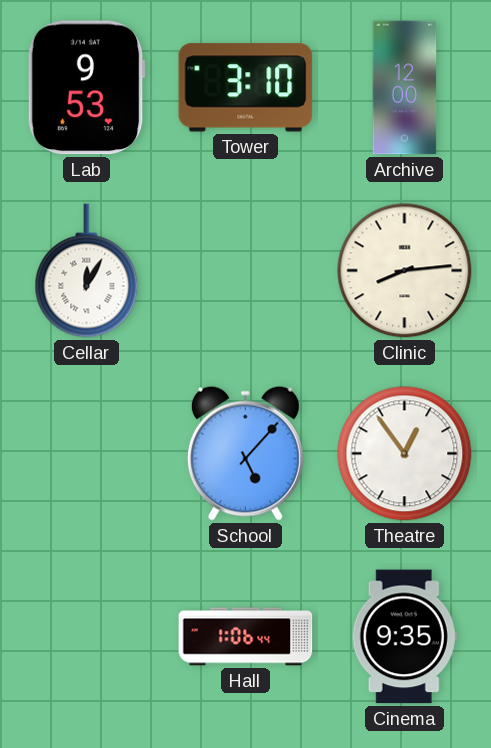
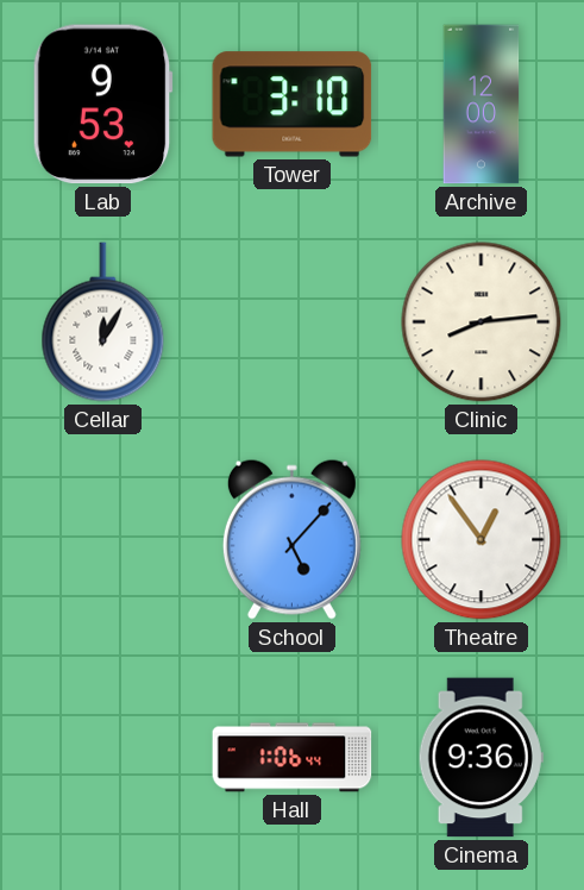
Cinema: 9:35 -> 9:36 (481, 758)
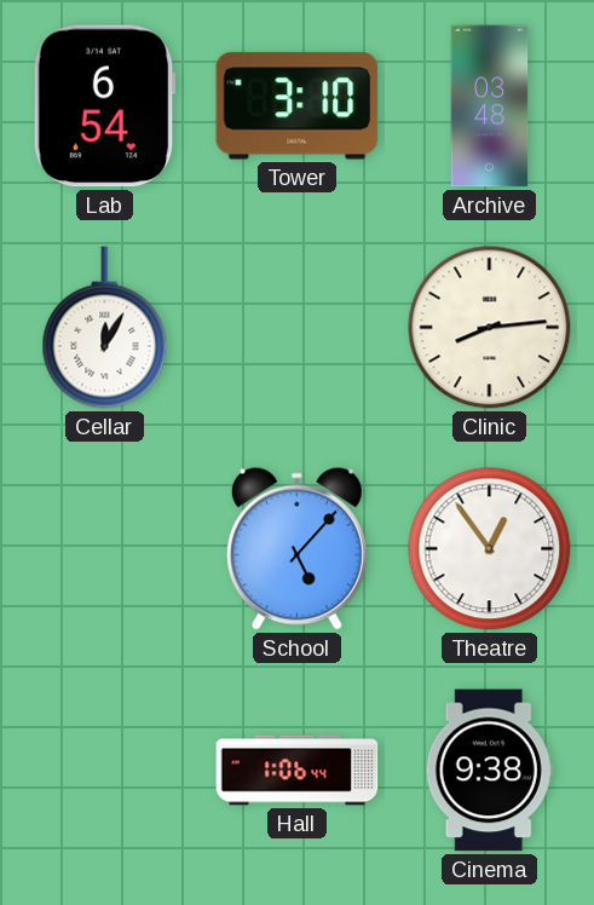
Lab: 9:53 -> 6:54 (104, 106)
Archive: 12:00 -> 03:48 (490, 106)
Cinema: 9:36 -> 9:38 (489, 771)
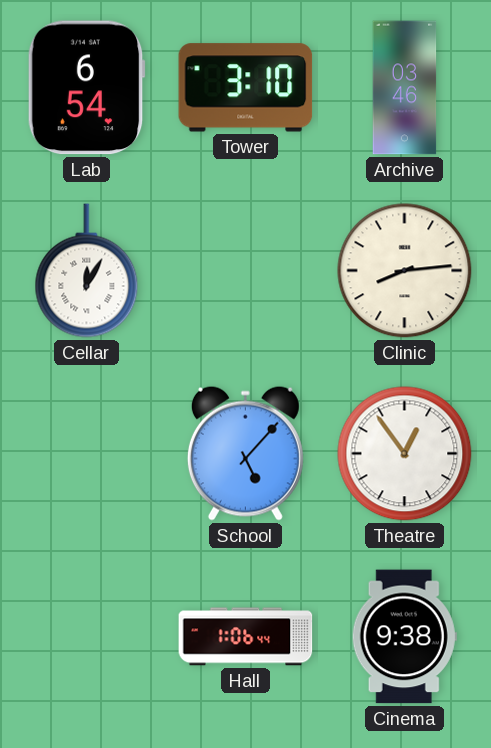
Archive: 03:48 -> 03:46 (405, 88)
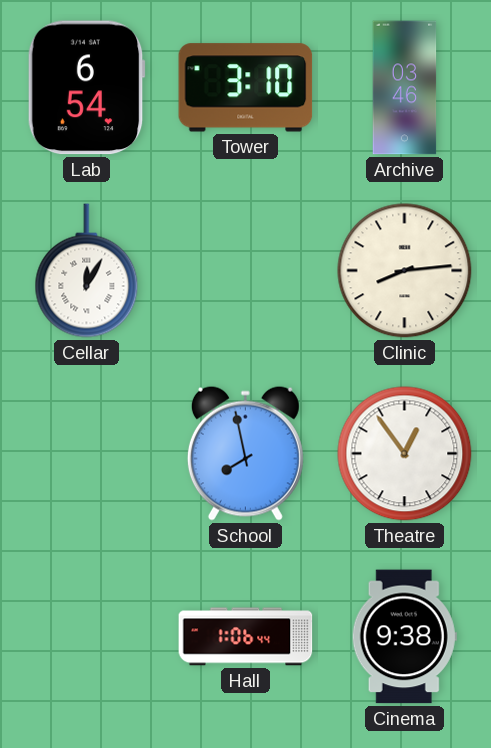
School: 5:07 -> 7:58 (245, 453)
